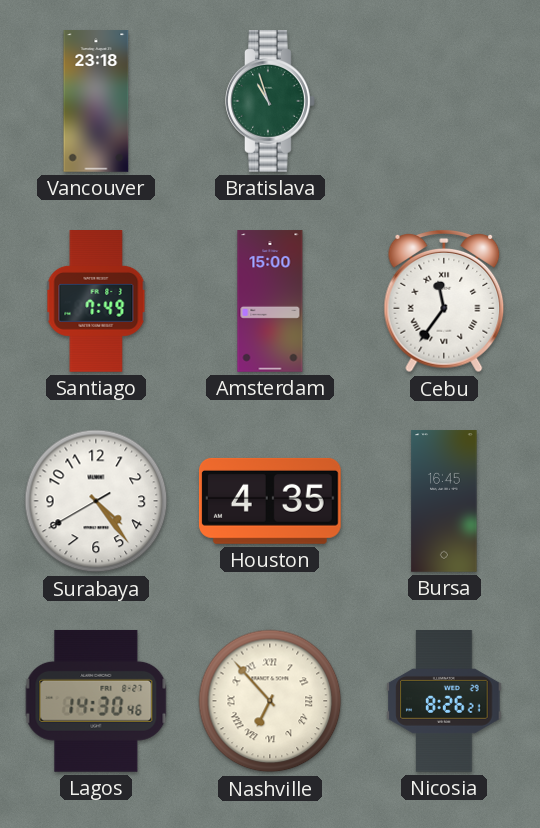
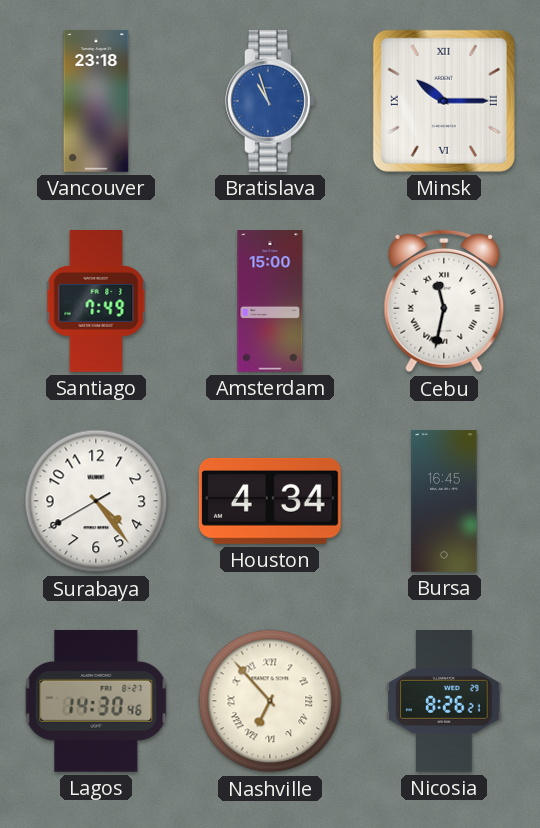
Bratislava dial: green -> blue (271, 102)
Minsk: none -> 10:15 (444, 101)
Cebu: 11:36 -> 11:32 (444, 301)
Houston: 4:35 -> 4:34 (270, 501)
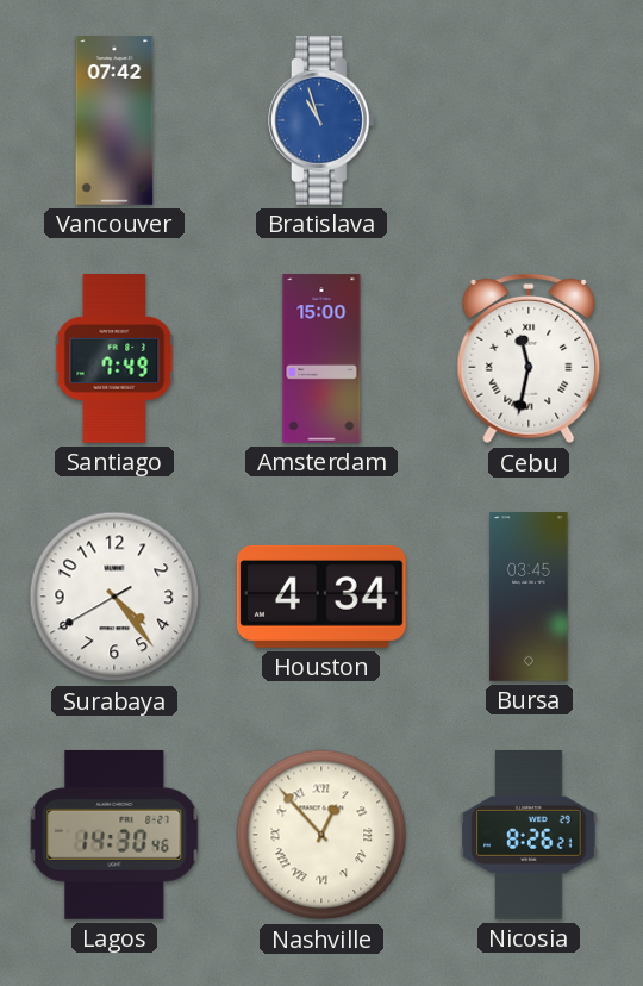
Vancouver: 23:18 -> 07:42 (114, 120)
Minsk: 10:15 -> none (444, 101)
Bursa: 16:45 -> 03:45 (529, 597)
Nashville: 6:53 -> 12:53 (321, 835)
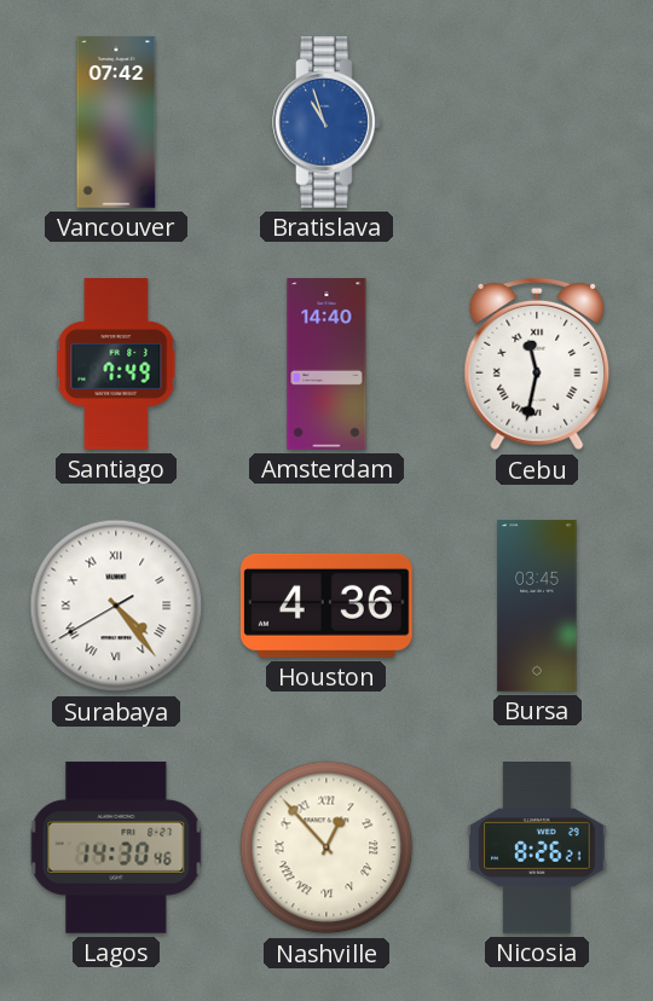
Amsterdam: 15:00 -> 14:40 (326, 364)
Surabaya numerals: Arabic -> Roman (116, 606)
Houston: 4:34 -> 4:36 (326, 606)
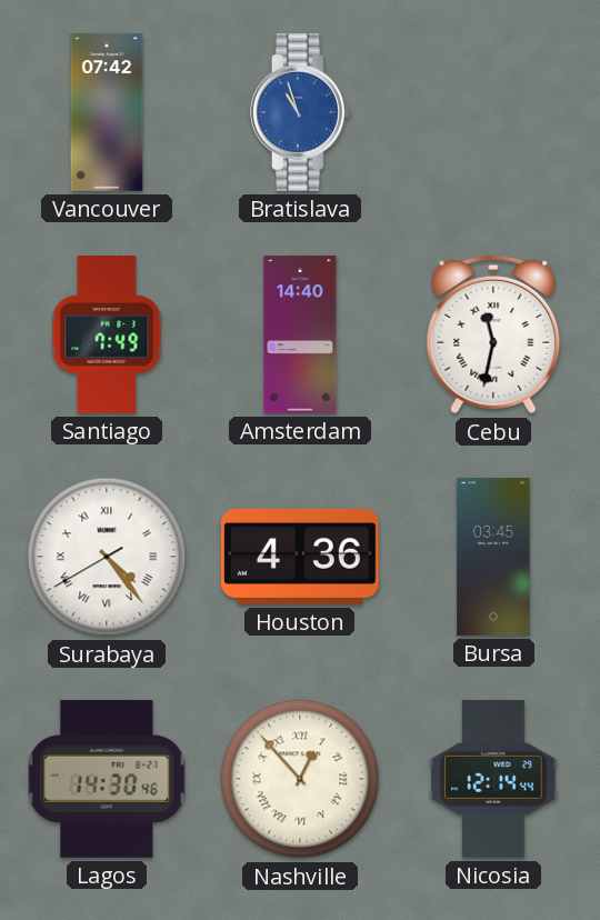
Nicosia: 8:26 -> 12:14 (493, 780)
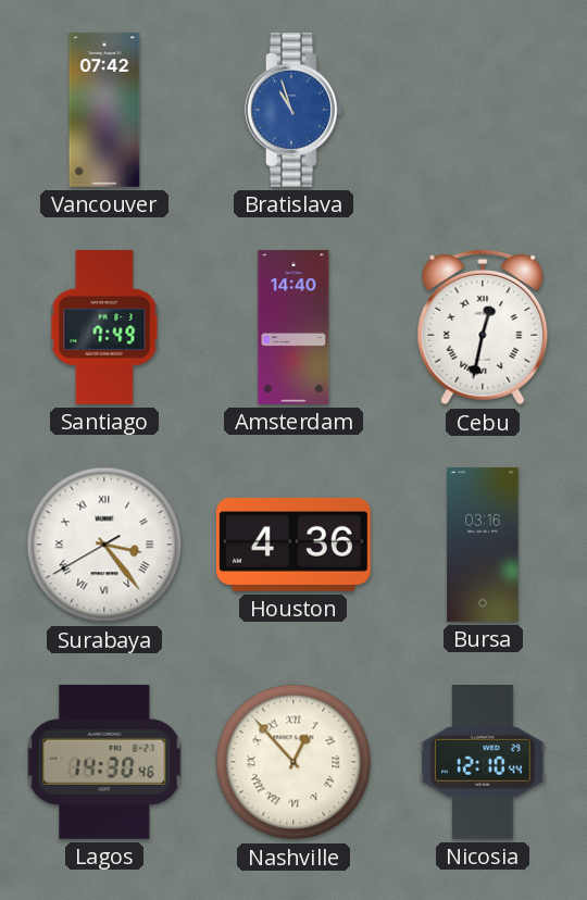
Cebu: 11:32 -> 12:32 (483, 327)
Surabaya: 4:23 -> 3:23 (104, 545)
Bursa: 03:45 -> 03:16 (483, 545)
Nicosia: 12:14 -> 12:10 (483, 763)
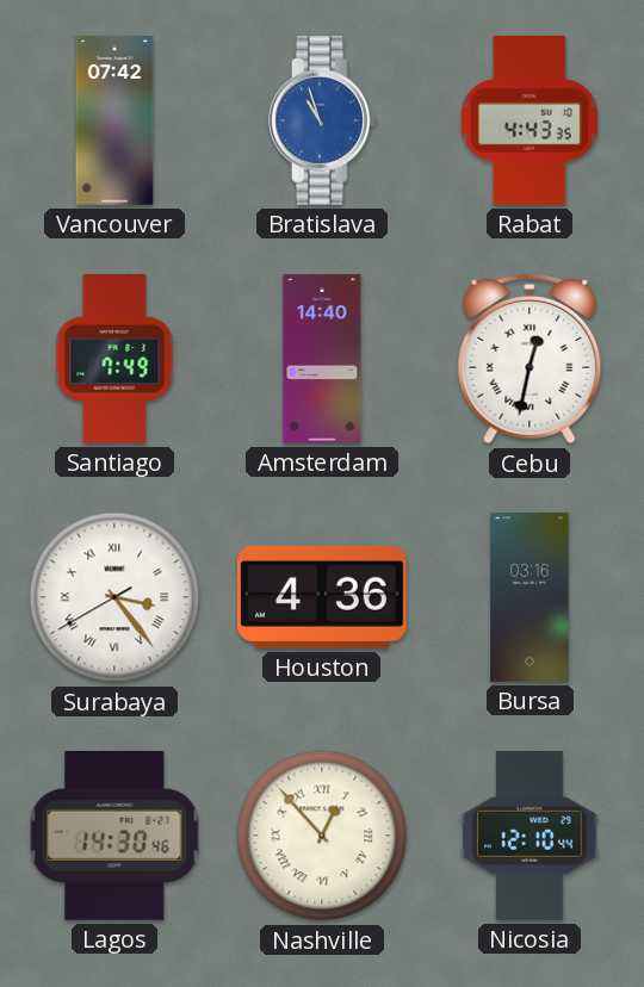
Rabat: none -> 4:43 (530, 120)
